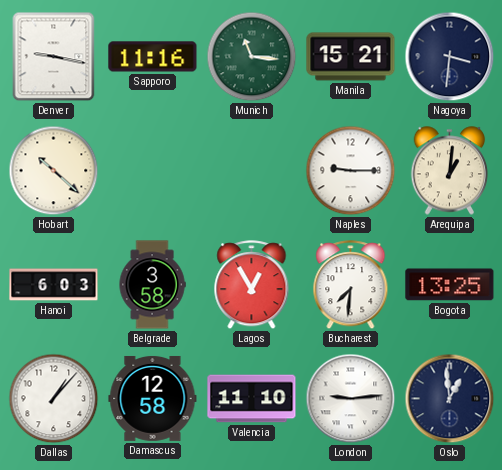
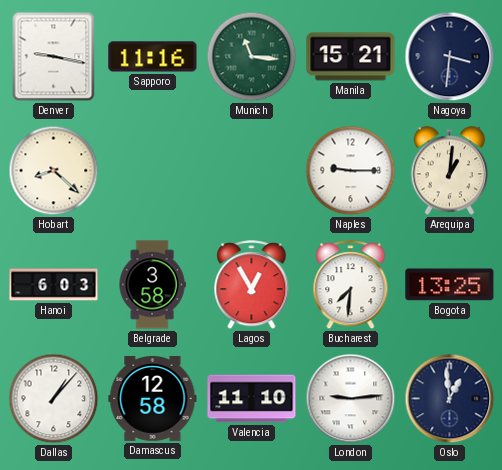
Hobart: 10:22 -> 8:22 (54, 171)
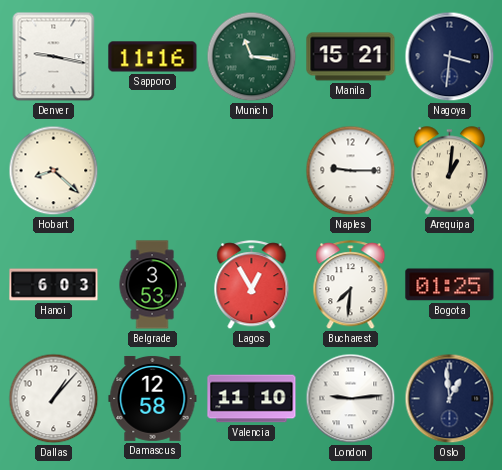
Belgrade: 3:58 -> 3:53 (152, 285)
Bogota: 13:25 -> 01:25 (450, 285)
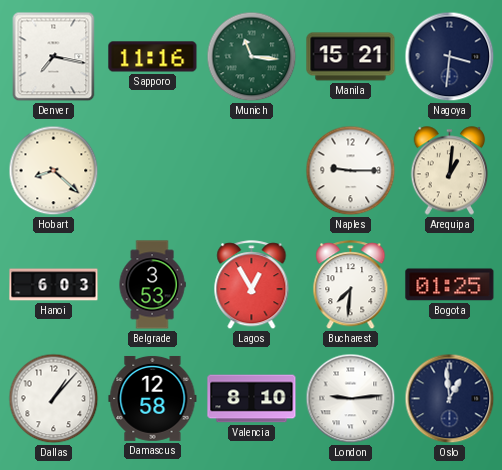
Denver: 9:17 -> 7:17 (54, 57)
Valencia: 11:10 -> 8:10 (252, 399)
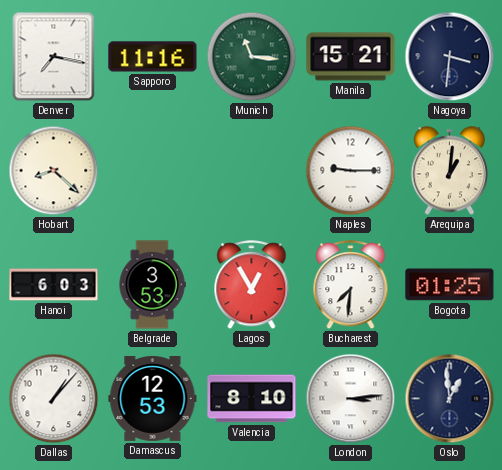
Damascus: 12:58 -> 12:53 (153, 398)
London: 9:14 -> 3:14 (351, 399)
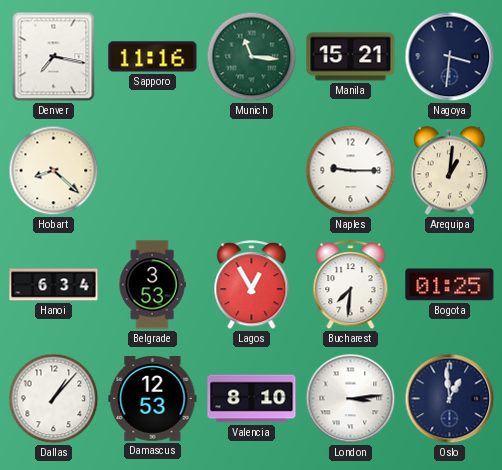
Hanoi: 6:03 -> 6:34 (54, 285)
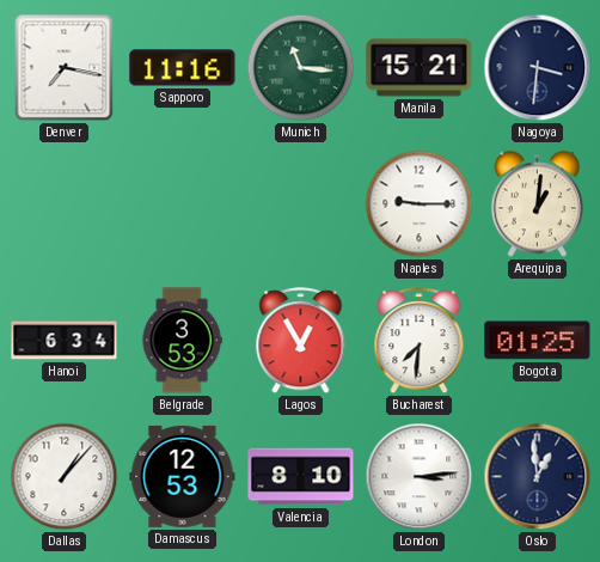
Hobart: 8:22 -> none (54, 171)
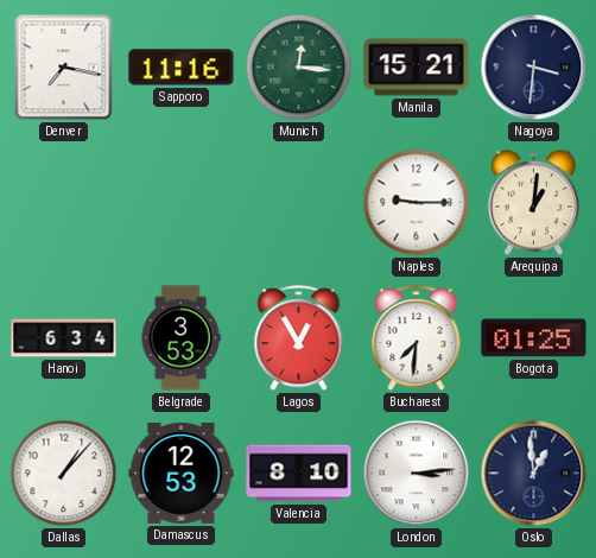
Munich: 11:16 -> 12:16 (299, 68)
